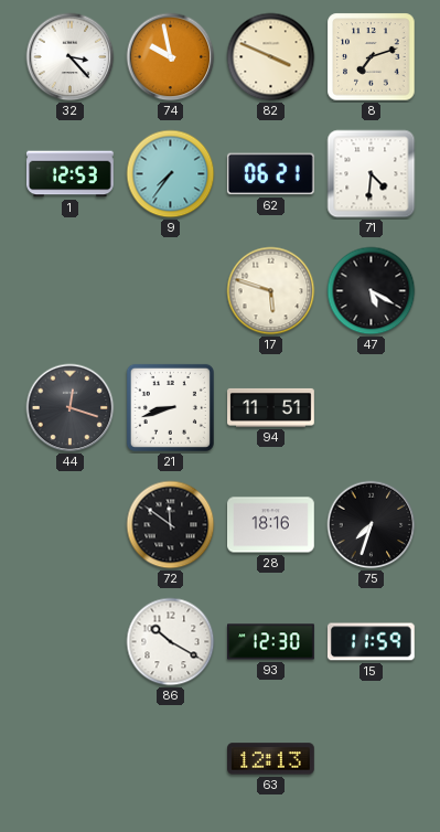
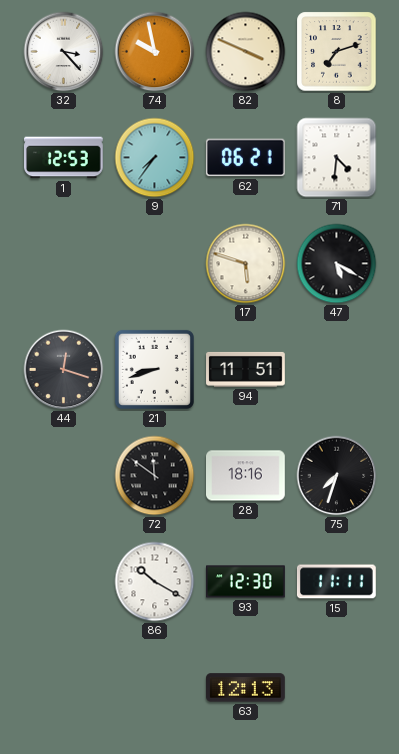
15: 11:59 -> 11:11 (336, 582)
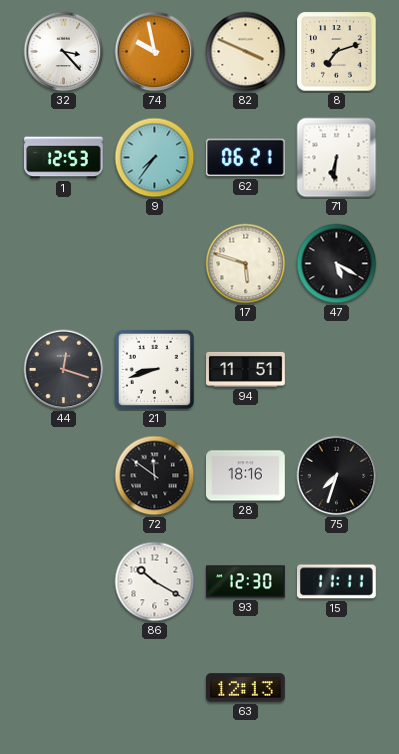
71: 4:31 -> 6:31 (337, 158)
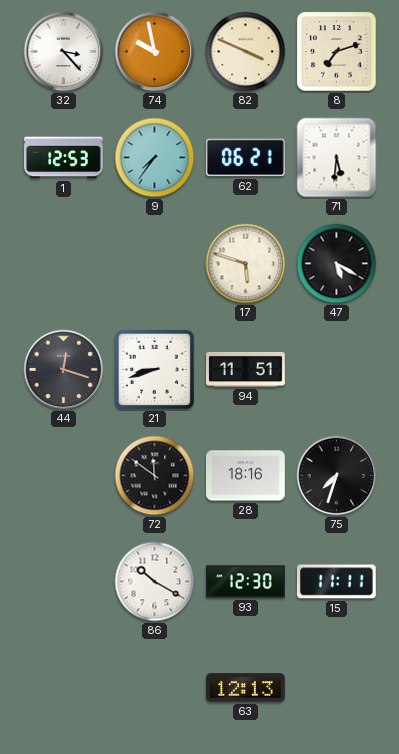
71: 6:31 -> 5:31 (337, 158)
